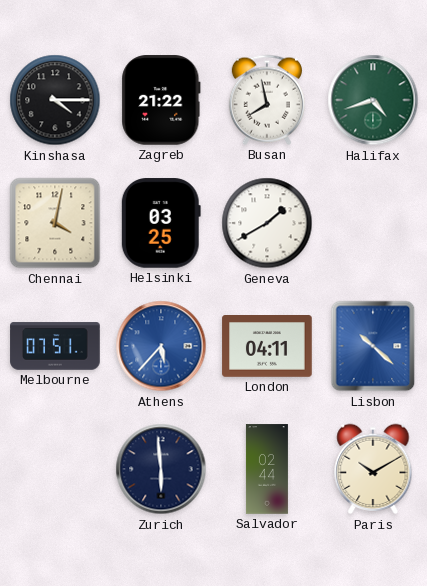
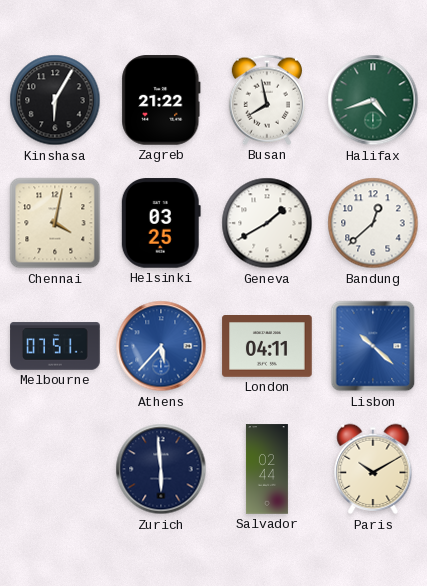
Kinshasa: 4:15 -> 6:05 (55, 100)
Bandung: none -> 12:38 (373, 223)
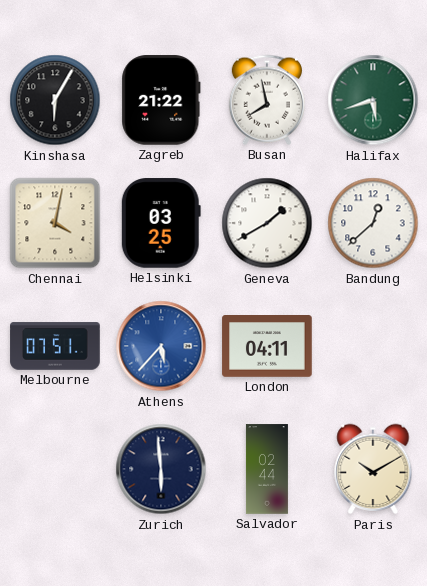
Halifax: 4:42 -> 5:42 (373, 100)
Lisbon: 10:22 -> none (373, 346)
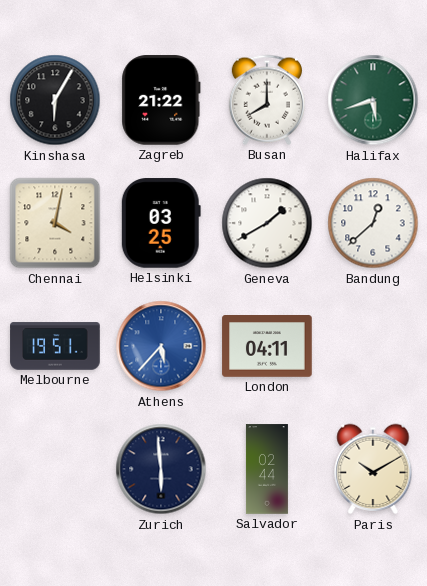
Busan: 7:58 -> 8:00 (267, 100)
Melbourne: 07:51 -> 19:51 (55, 346)
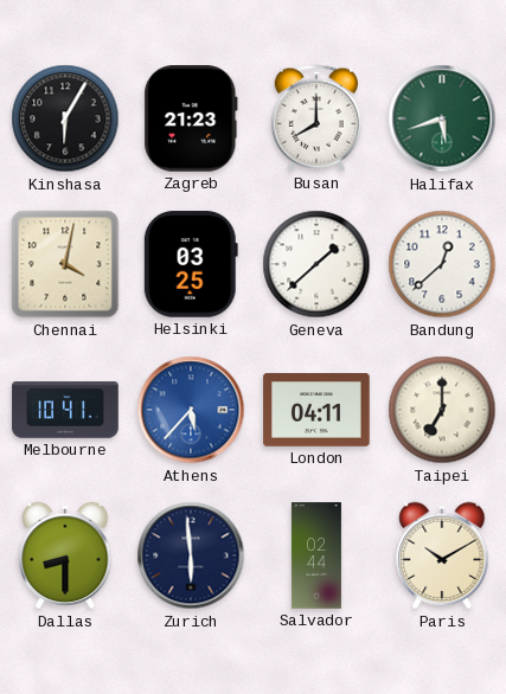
Zagreb: 21:22 -> 21:23 (191, 118)
Geneva: 1:40 -> 1:38 (316, 264)
Melbourne: 19:51 -> 10:41 (65, 410)
Taipei: none -> 7:00 (442, 410)
Dallas: none -> 8:30 (65, 555)
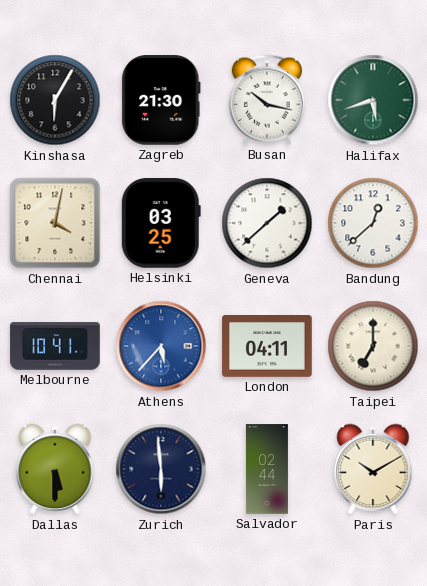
Zagreb: 21:23 -> 21:30 (161, 100)
Busan: 8:00 -> 10:17 (267, 100)
Dallas: 8:30 -> 5:30 (55, 469)
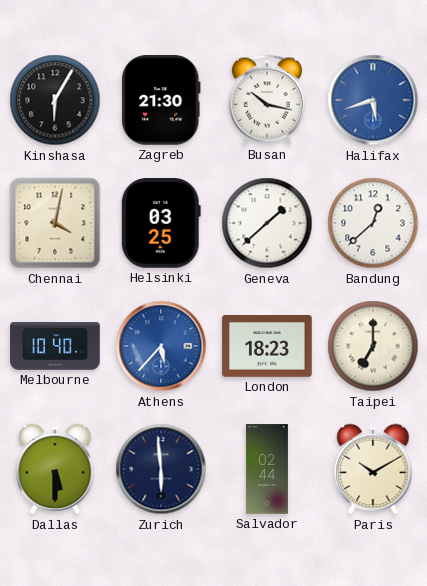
Halifax dial: green -> blue (373, 100)
Melbourne: 10:41 -> 10:40 (55, 346)
London: 04:11 -> 18:23 (267, 347)
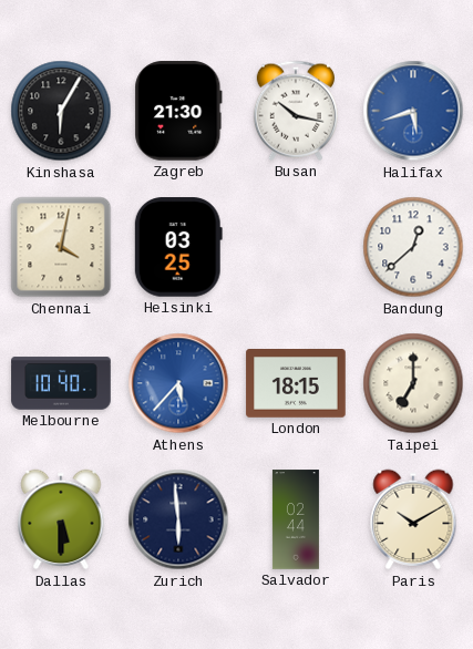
Geneva: 1:38 -> none (267, 223)
London: 18:23 -> 18:15 (296, 384)
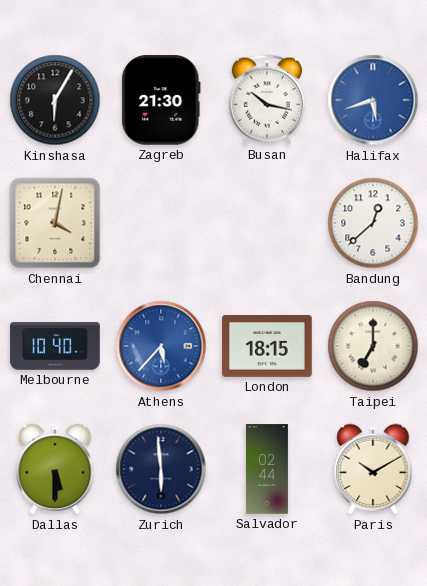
Helsinki: 03:25 -> none (178, 247)
